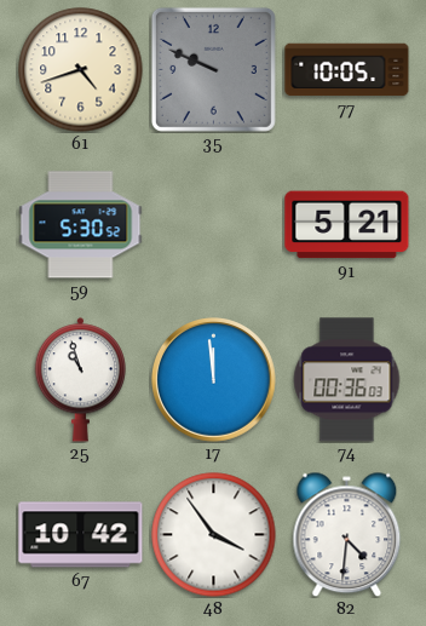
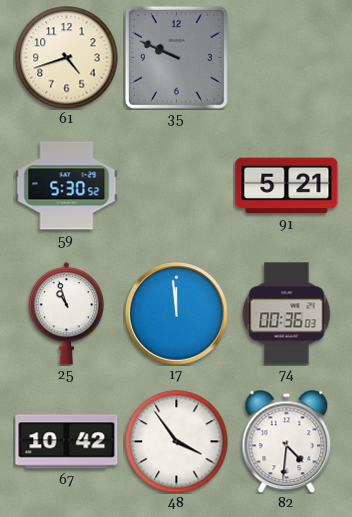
77: 10:05 -> none (347, 70)
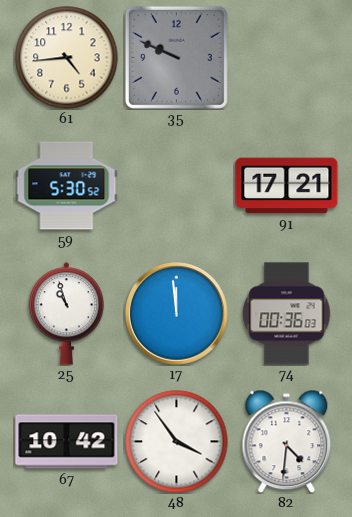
61: 4:42 -> 4:44 (67, 58)
91: 5:21 -> 17:21 (287, 186)
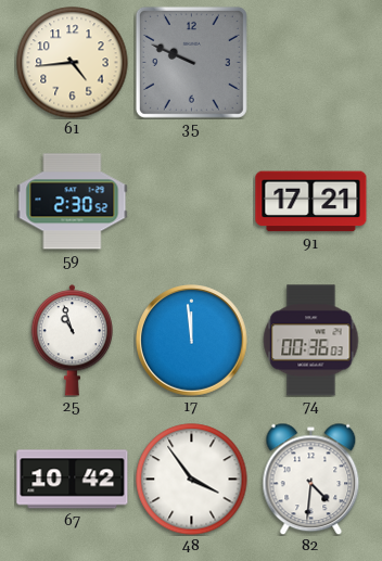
59: 5:30 -> 2:30 (73, 202)
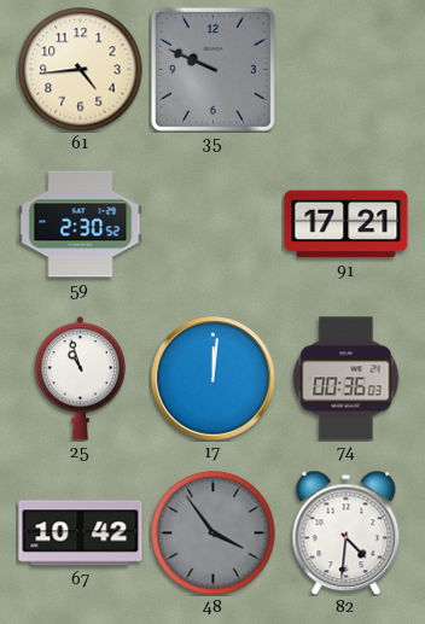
17: 11:59 -> 12:01 (214, 379)
48 dial: white -> grey (214, 533)
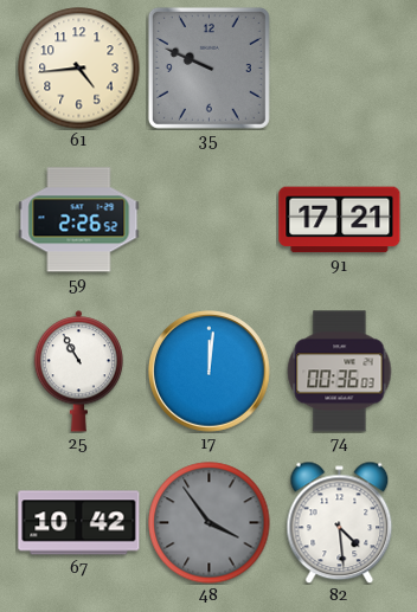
59: 2:30 -> 2:26 (79, 220)
25: 10:57 -> 10:55 (79, 372)
82: 4:31 -> 4:29 (340, 522)
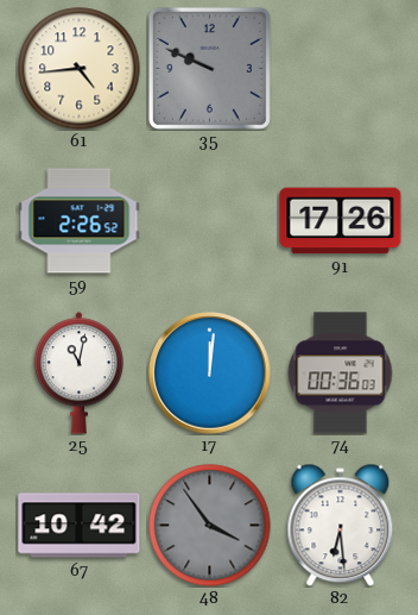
91: 17:21 -> 17:26 (341, 221)
25: 10:55 -> 11:02 (80, 374)
82: 4:29 -> 6:29 (341, 525)
